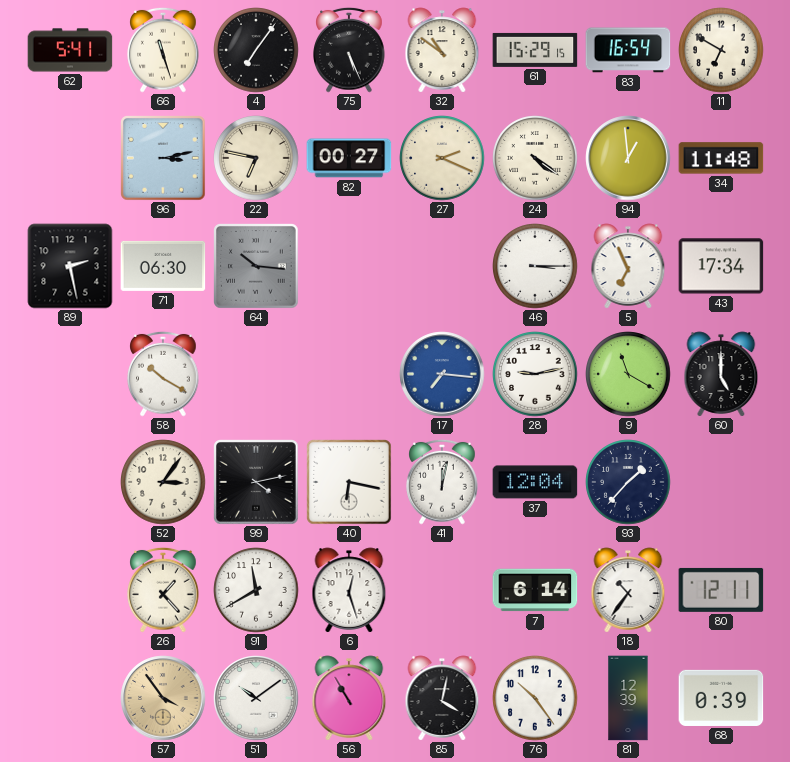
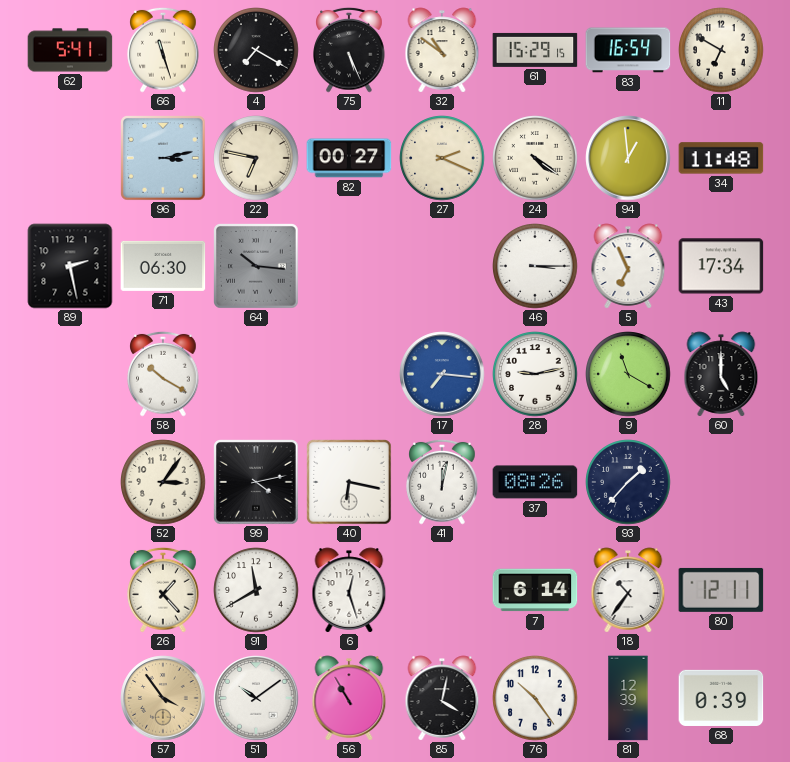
4: 7:06 -> 7:20 (256, 50)
37: 12:04 -> 08:26 (535, 482)
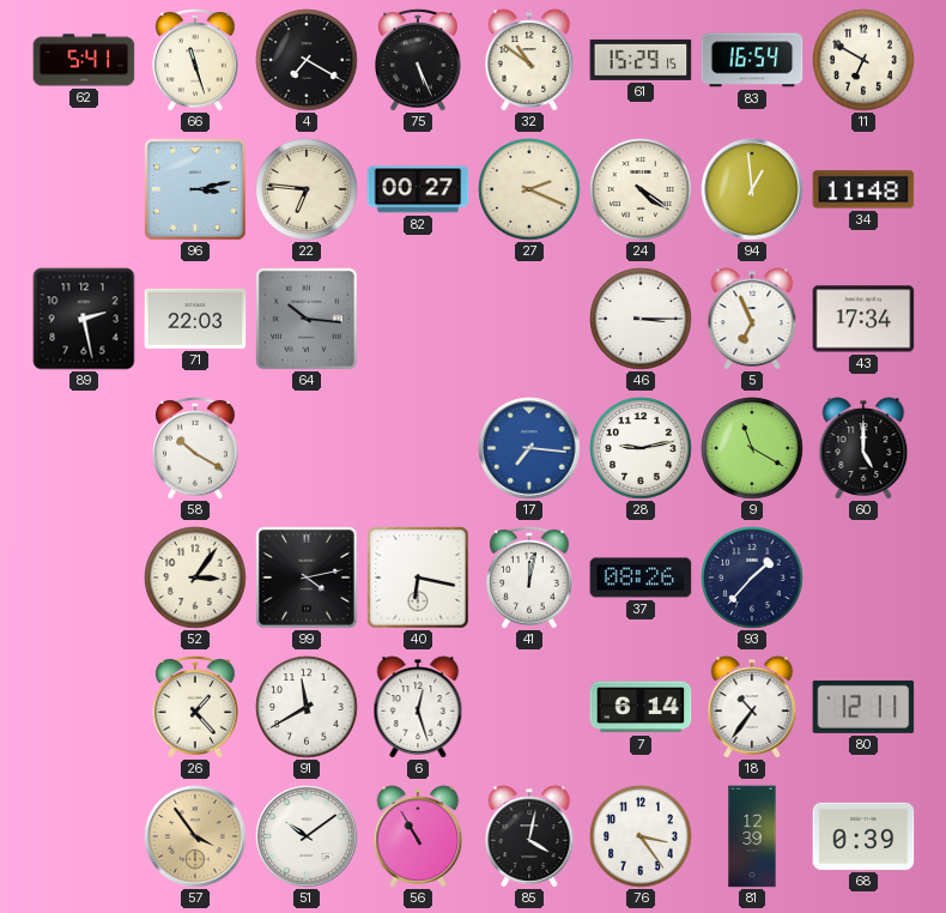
22: 6:47 -> 6:46 (307, 189)
71: 06:30 -> 22:03 (195, 319)
76: 10:24 -> 3:24 (641, 836)
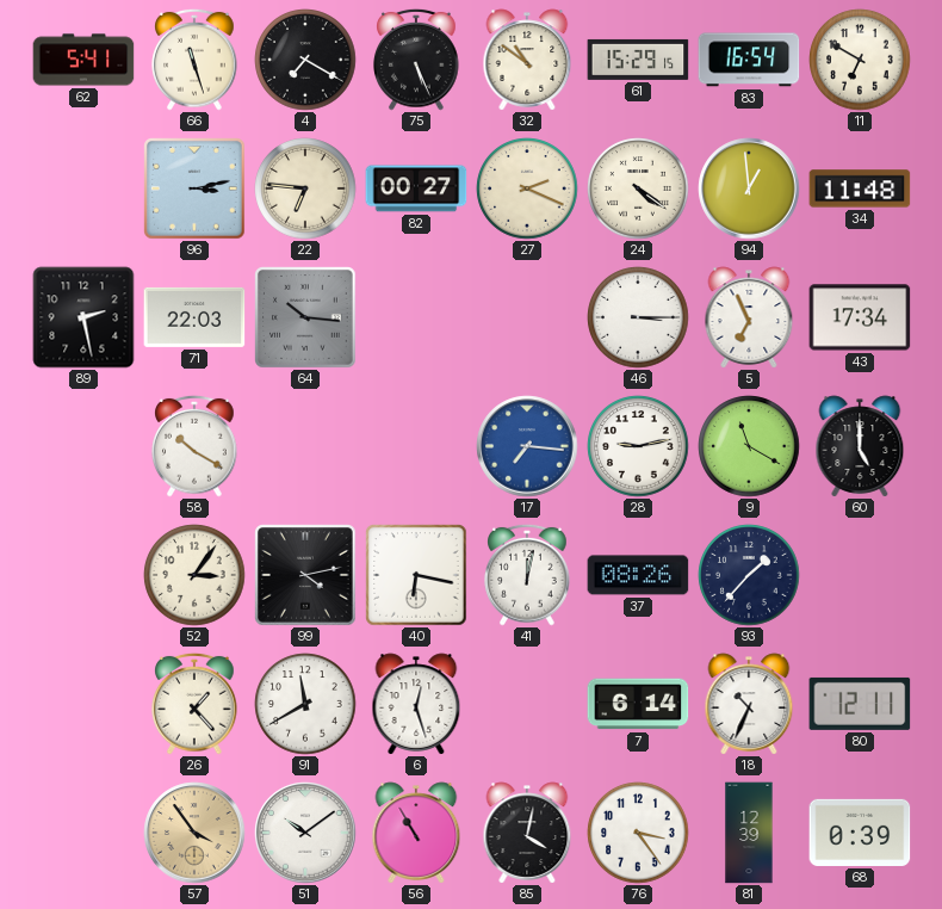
18: 10:36 -> 10:34 (749, 704)
